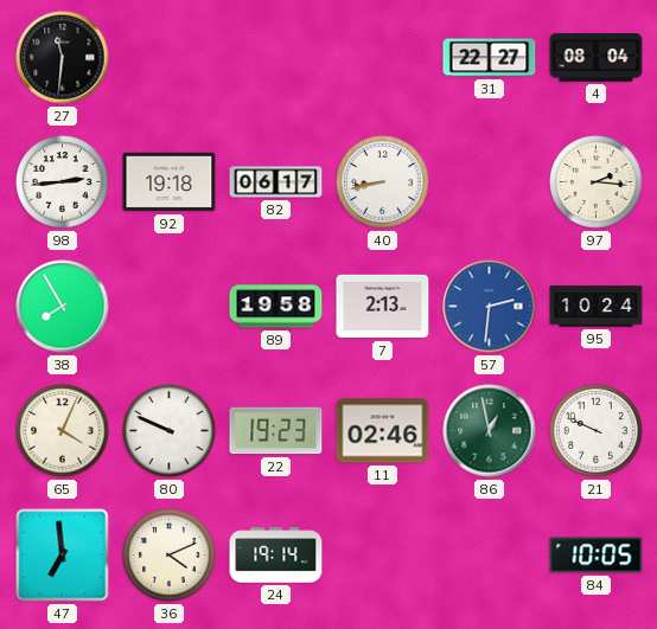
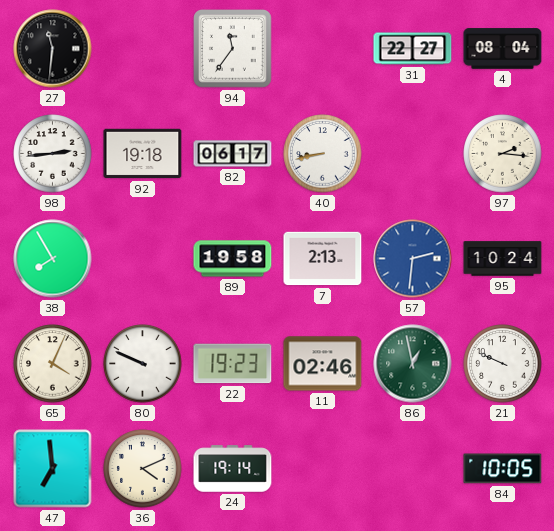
94: none -> 11:36 (233, 49)
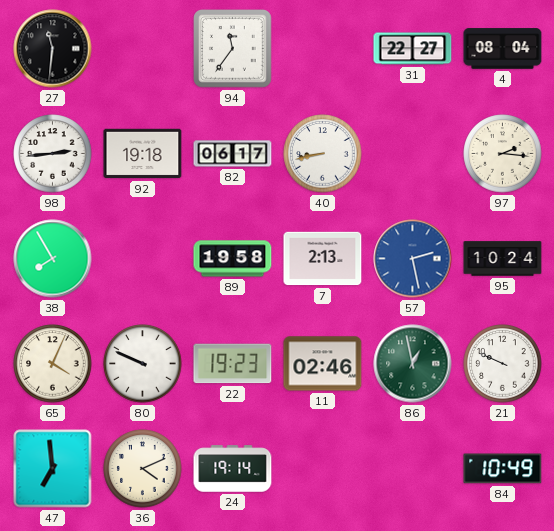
57: 2:31 -> 2:28 (413, 259)
84: 10:05 -> 10:49 (503, 469)
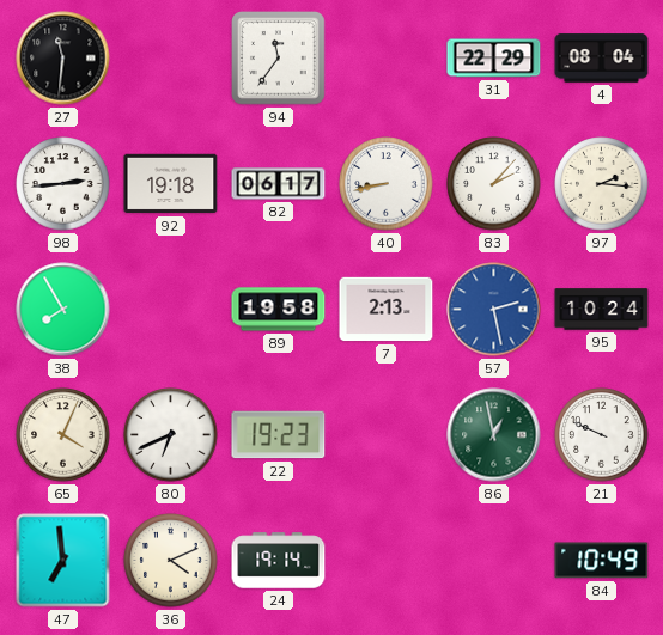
31: 22:27 -> 22:29 (494, 59)
83: none -> 2:07 (494, 184)
80: 9:49 -> 6:41 (171, 435)
11: 02:46 -> none (323, 364)
